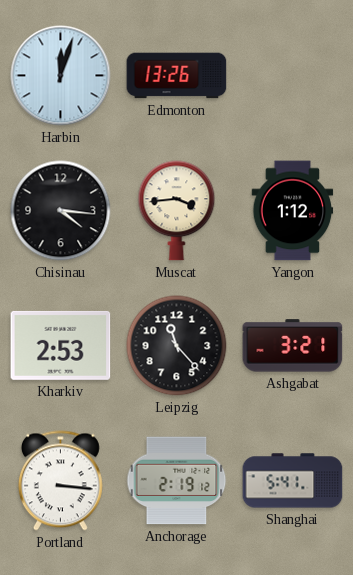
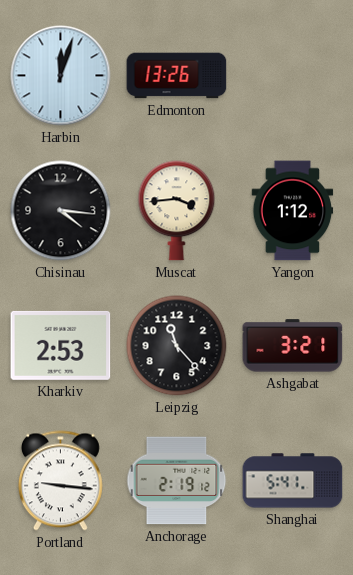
Portland: 3:16 -> 9:16 (60, 481)
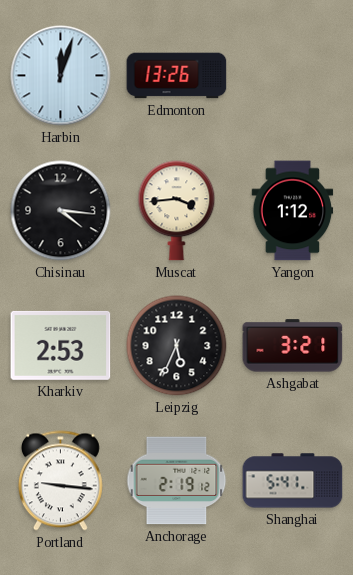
Leipzig: 11:23 -> 5:34 (177, 346)
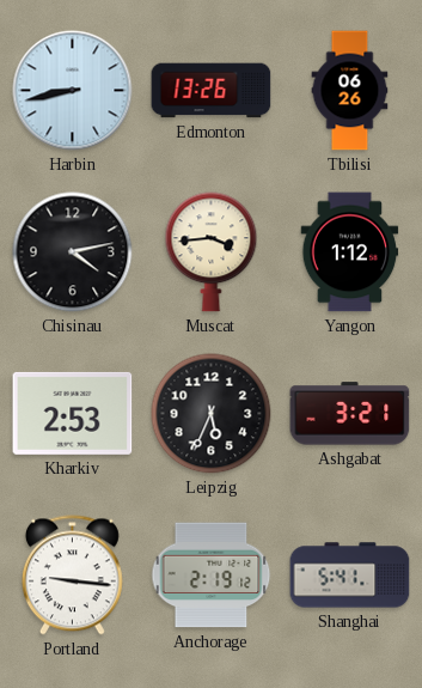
Harbin: 12:03 -> 8:43 (73, 91)
Tbilisi: none -> 06:26 (350, 91)
Chisinau: 4:16 -> 4:13 (73, 252)
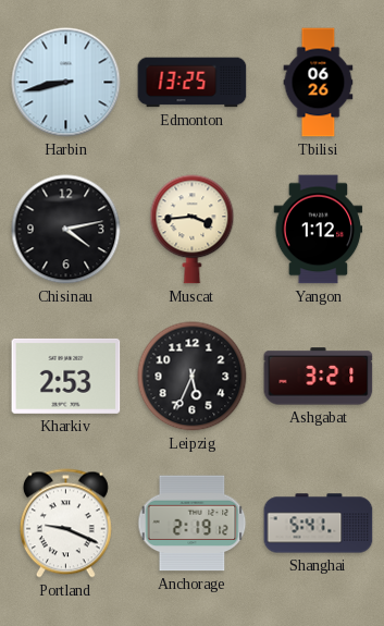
Edmonton: 13:26 -> 13:25 (193, 83)
Portland: 9:16 -> 9:19 (65, 524)
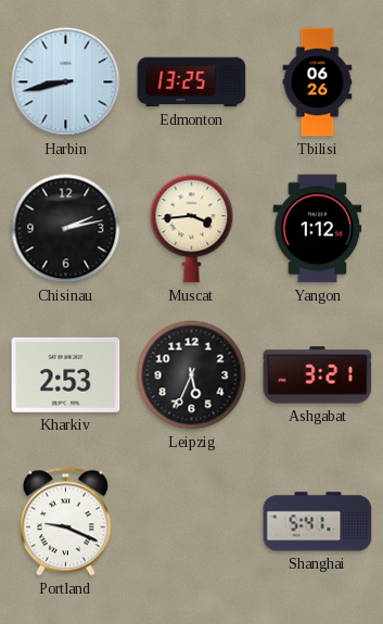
Chisinau: 4:13 -> 2:13 (66, 229)
Anchorage: 2:19 -> none (193, 524)
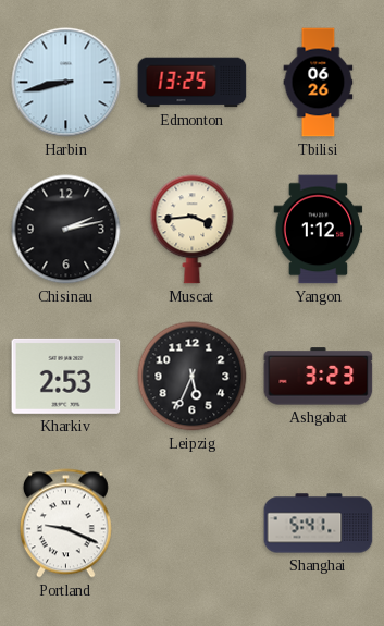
Ashgabat: 3:21 -> 3:23 (319, 377)
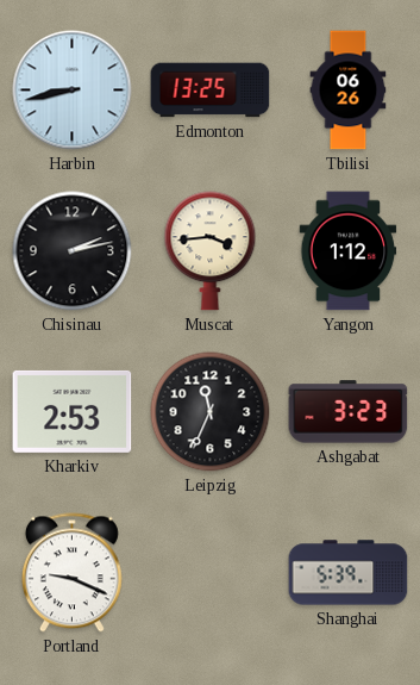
Leipzig: 5:34 -> 11:34 (211, 412)
Shanghai: 5:41 -> 5:39 (349, 573)
